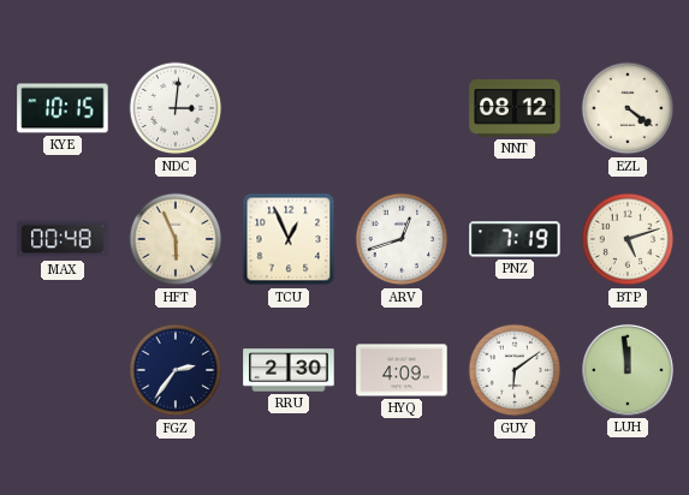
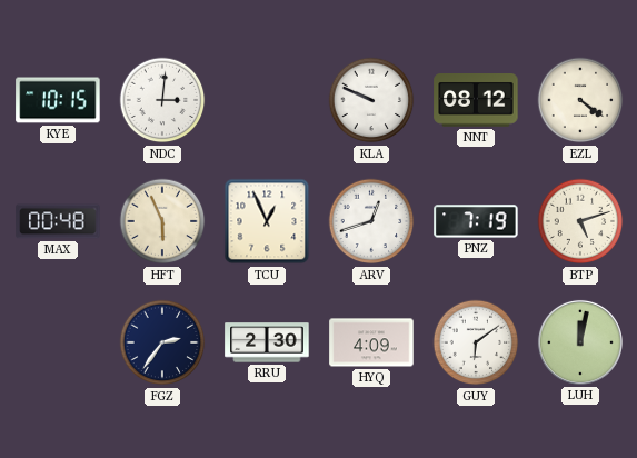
KLA: none -> 9:49 (371, 100)
LUH: 11:59 -> 12:02 (580, 342)
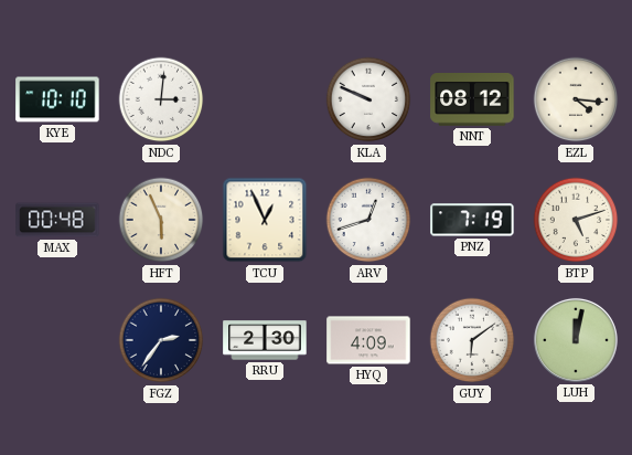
KYE: 10:15 -> 10:10 (57, 99)
EZL: 4:21 -> 4:16 (576, 99)
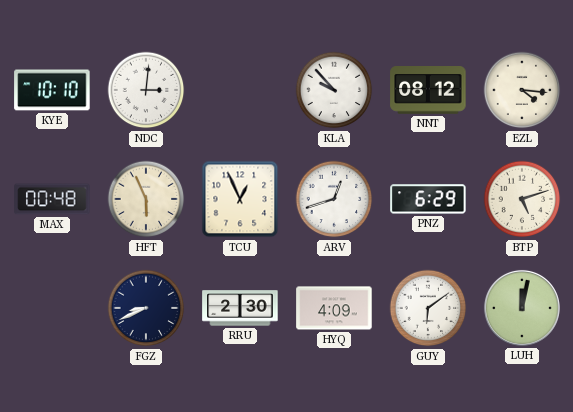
KLA: 9:49 -> 9:53 (334, 90)
PNZ: 7:19 -> 6:29 (428, 199)
FGZ: 2:36 -> 8:41 (146, 308)
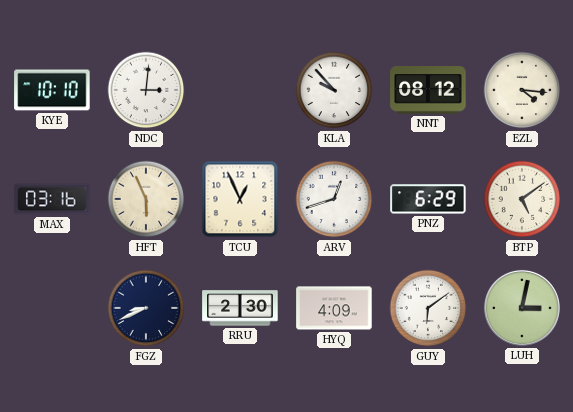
MAX: 00:48 -> 03:16 (52, 199)
BTP: 5:12 -> 5:09 (522, 199)
LUH: 12:02 -> 3:02 (522, 308)
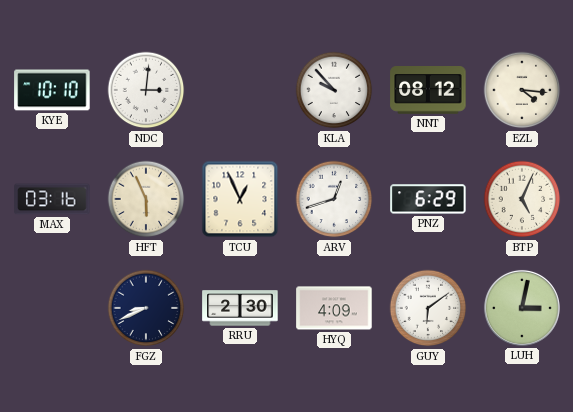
BTP: 5:09 -> 5:04 (522, 199)
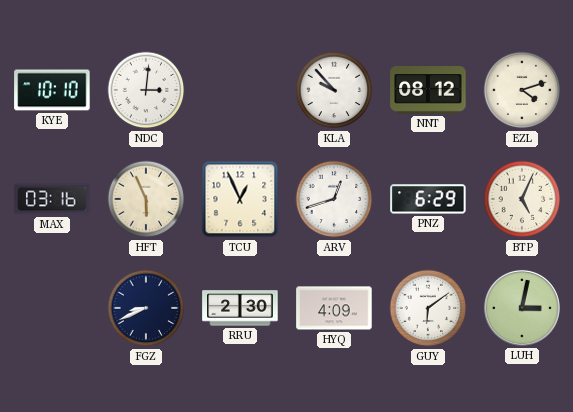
EZL: 4:16 -> 4:12 (522, 90)
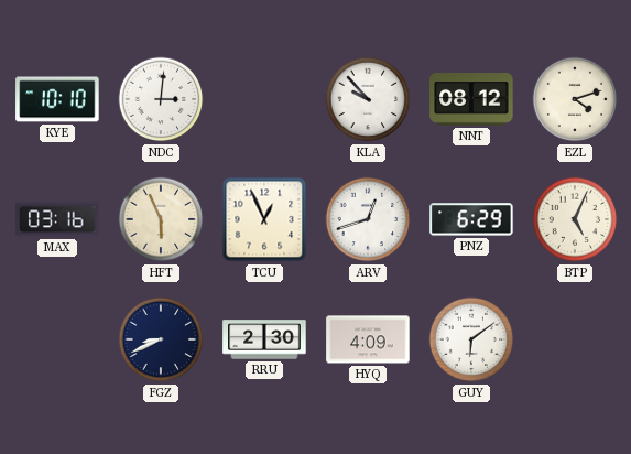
LUH: 3:02 -> none (522, 308)
